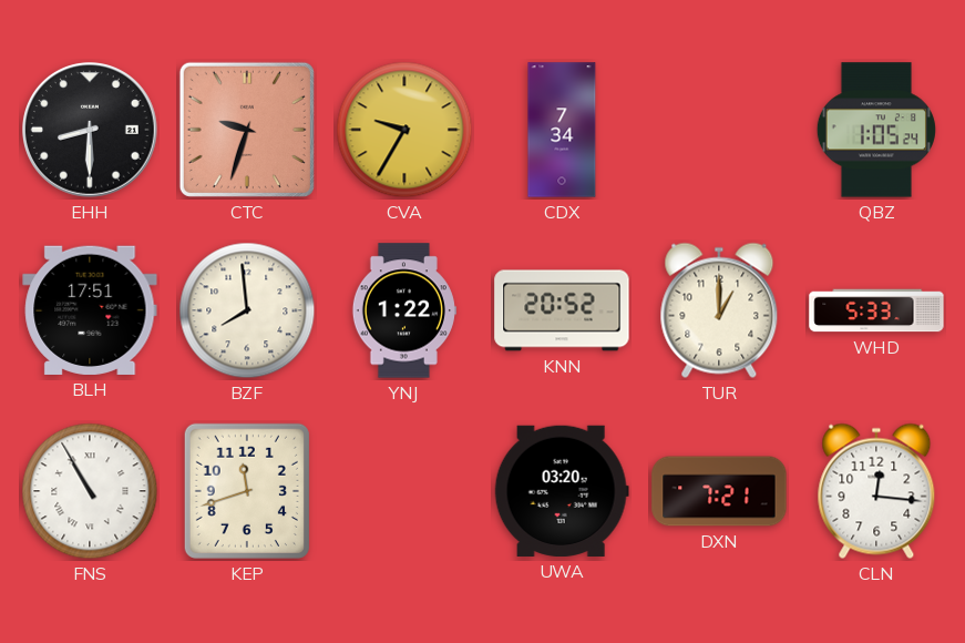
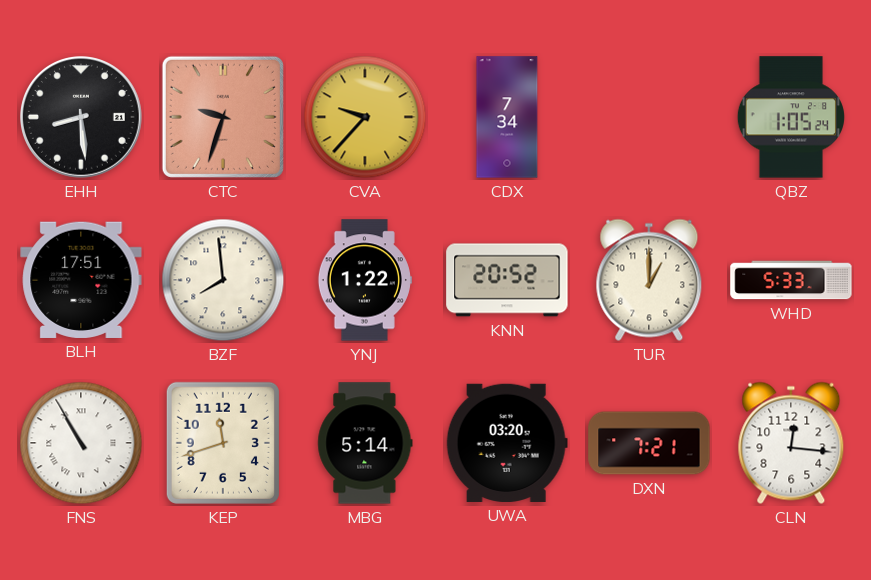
EHH: 8:30 -> 8:29 (82, 118)
CVA: 9:35 -> 9:37 (365, 117)
MBG: none -> 5:14 (365, 443)
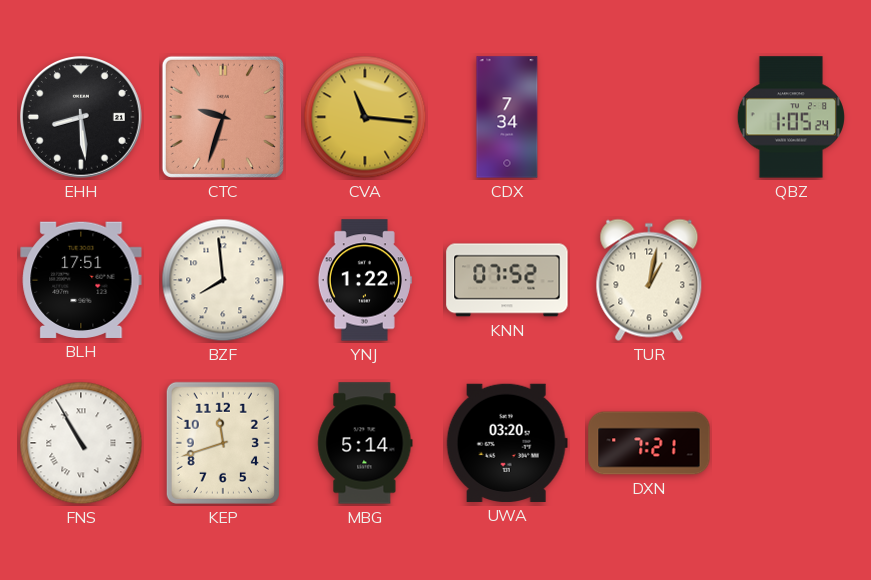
CVA: 9:37 -> 11:16 (365, 117)
KNN: 20:52 -> 07:52 (507, 280)
TUR: 1:00 -> 1:02 (649, 280)
WHD: 5:33 -> none (791, 280)
CLN: 12:16 -> none (791, 443)
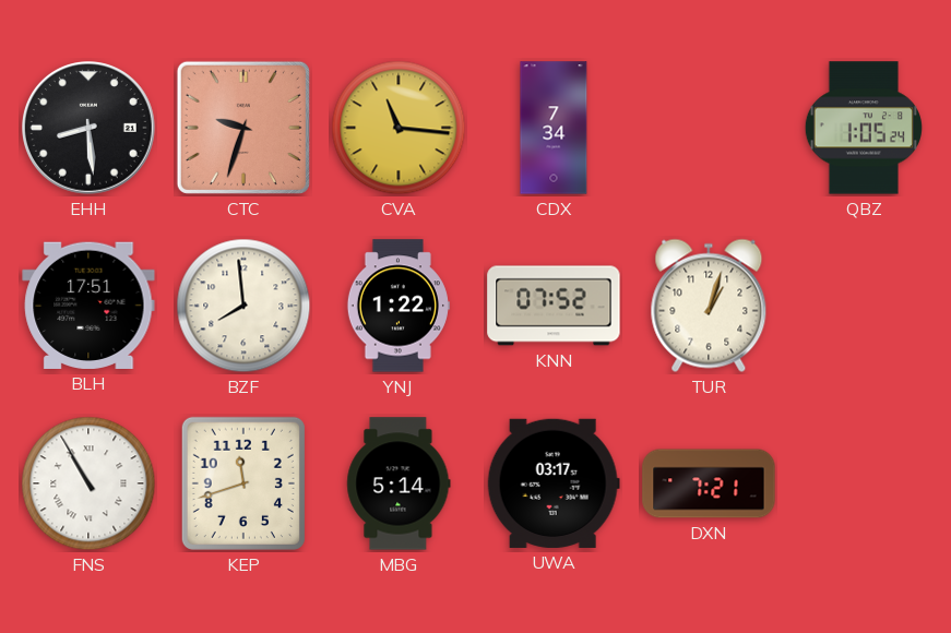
TUR: 1:02 -> 1:03 (709, 306)
UWA: 03:20 -> 03:17 (554, 483)
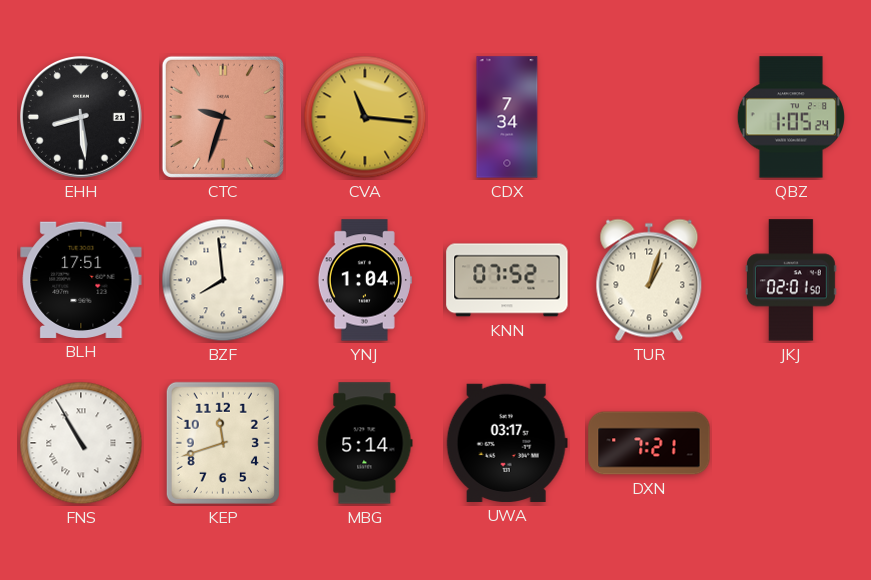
YNJ: 1:22 -> 1:04 (365, 280)
JKJ: none -> 02:01 (791, 280)
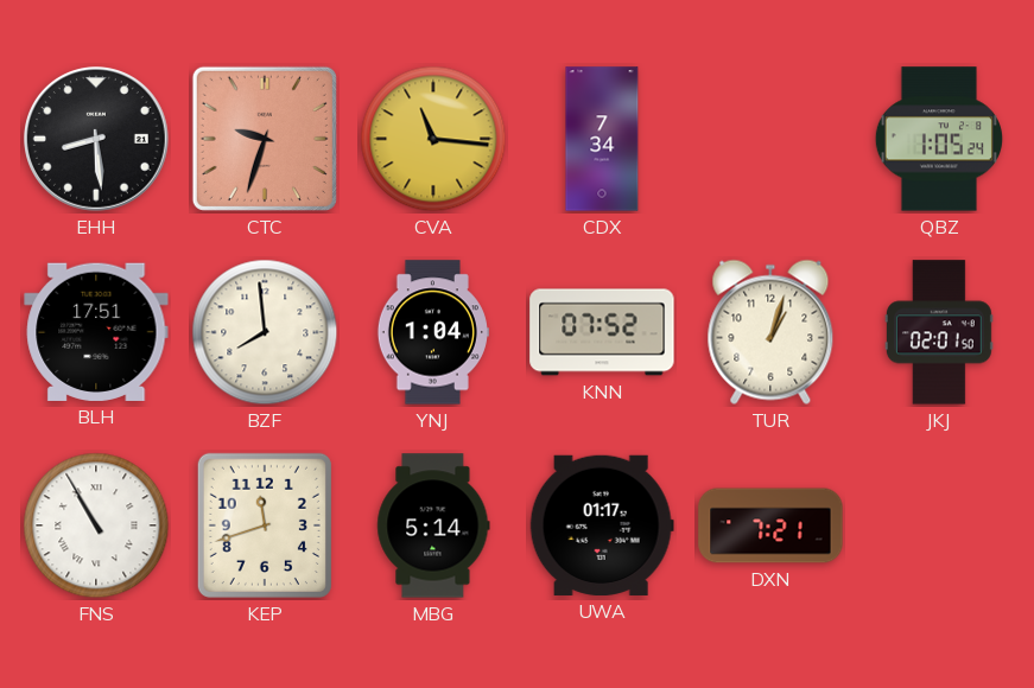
UWA: 03:17 -> 01:17 (602, 525)
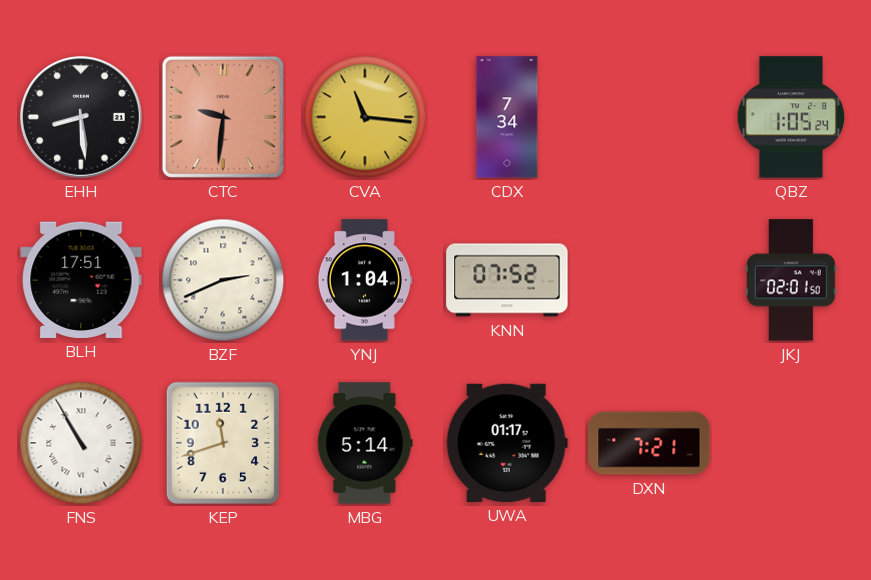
CTC: 9:33 -> 9:31 (223, 117)
BZF: 7:59 -> 2:41 (223, 280)
TUR: 1:03 -> none (770, 332)
